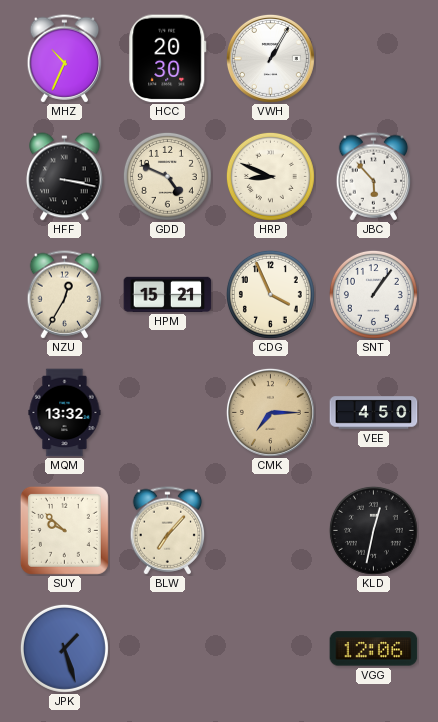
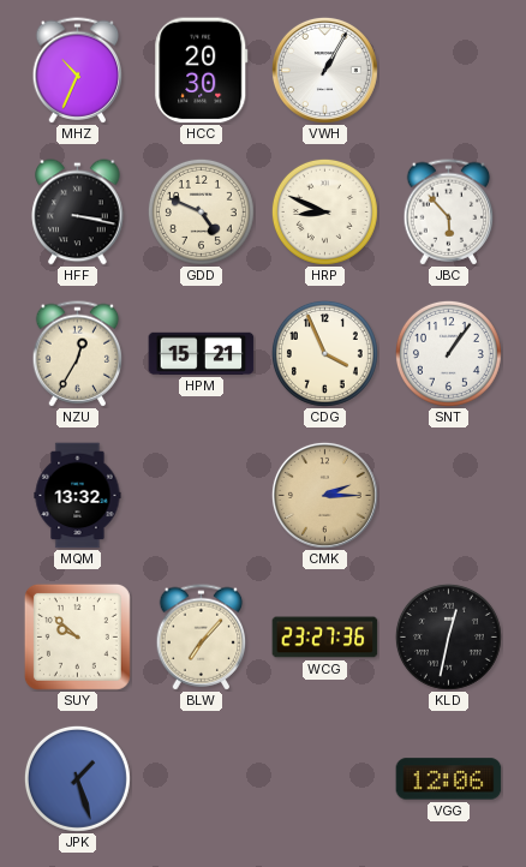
CMK: 7:15 -> 2:15 (324, 495)
VEE: 4:50 -> none (374, 413)
WCG: none -> 23:27 (325, 638)
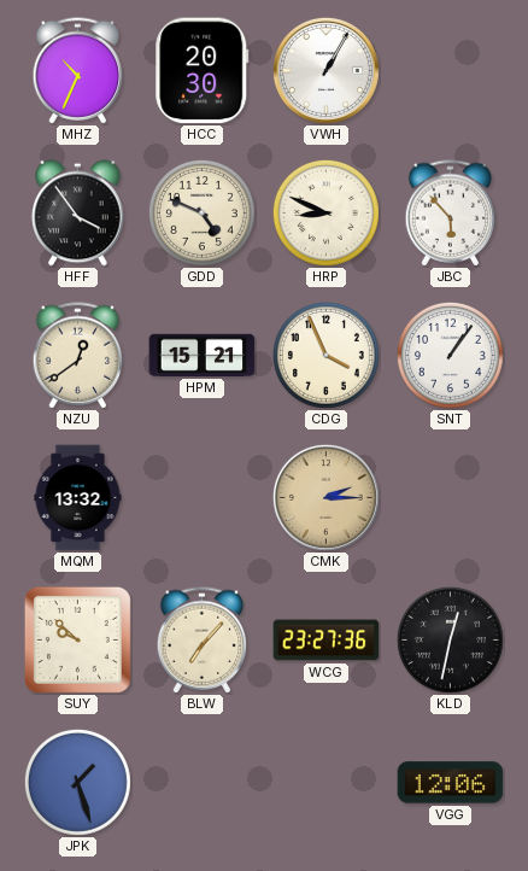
HFF: 3:17 -> 3:54 (78, 214)
NZU: 12:35 -> 12:39 (78, 356)
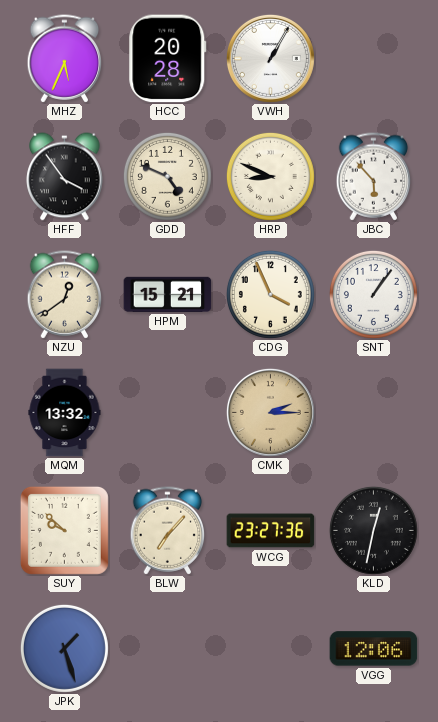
MHZ: 10:34 -> 5:34 (65, 59)
HCC: 20:30 -> 20:28 (168, 59)
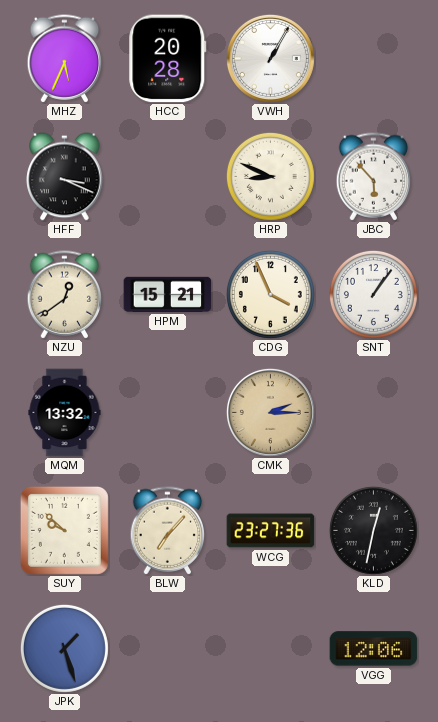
HFF: 3:54 -> 3:19 (65, 177)
GDD: 4:49 -> none (167, 176)
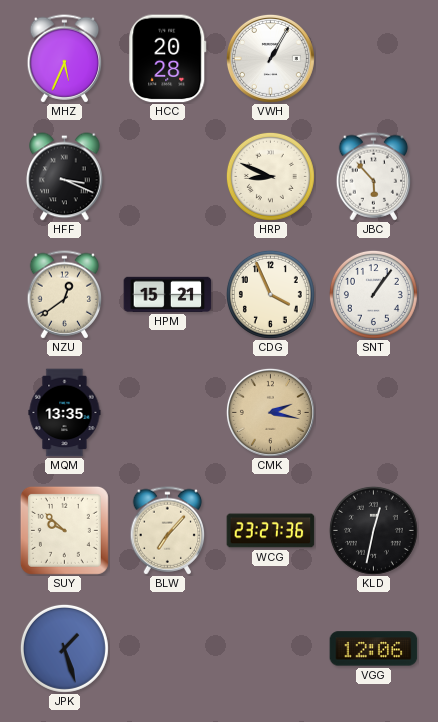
MQM: 13:32 -> 13:35 (65, 413)
CMK: 2:15 -> 2:17 (270, 412)
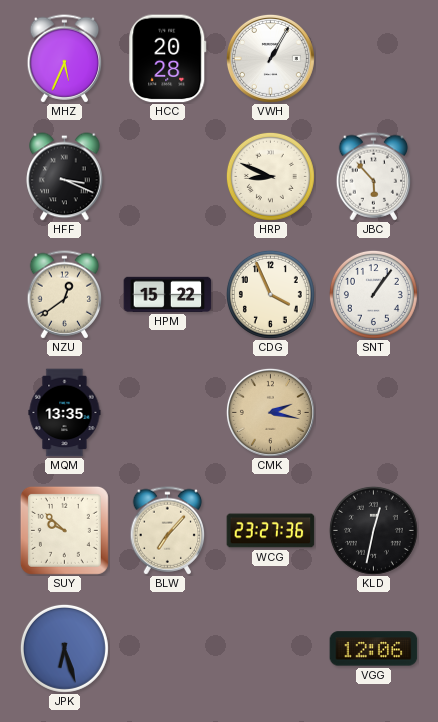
HPM: 15:21 -> 15:22 (168, 294)
JPK: 1:27 -> 6:27 (64, 648)
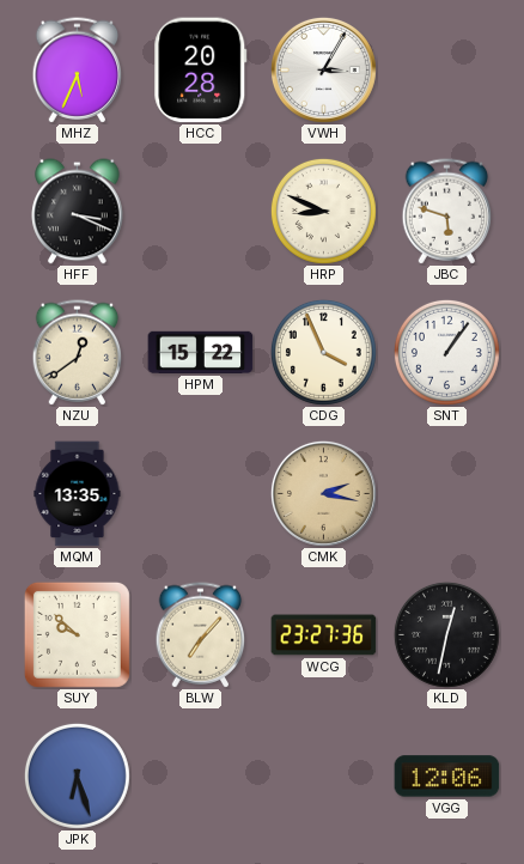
VWH: 1:05 -> 3:05 (323, 69)
JBC: 5:53 -> 5:48 (447, 212)
